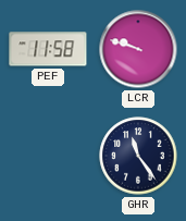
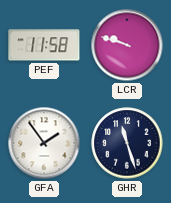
GFA: none -> 1:54 (44, 143)
GHR: 11:24 -> 11:27 (127, 143)
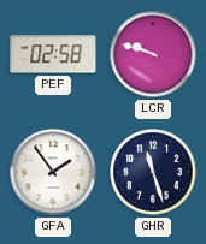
PEF: 11:58 -> 02:58 (53, 54)
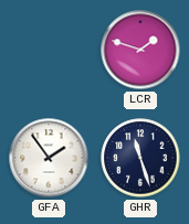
PEF: 02:58 -> none (53, 54)
LCR: 9:48 -> 1:48 (140, 50)
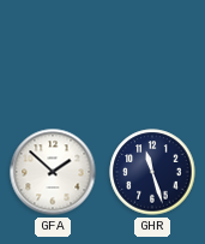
LCR: 1:48 -> none (140, 50)
GFA: 1:54 -> 1:52 (53, 172)
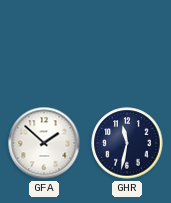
GHR: 11:27 -> 11:32 (127, 143)
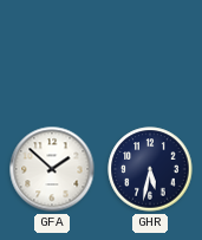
GHR: 11:32 -> 5:32 (150, 169)
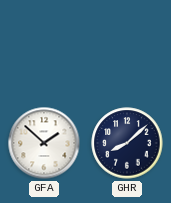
GHR: 5:32 -> 8:08 (127, 143)
